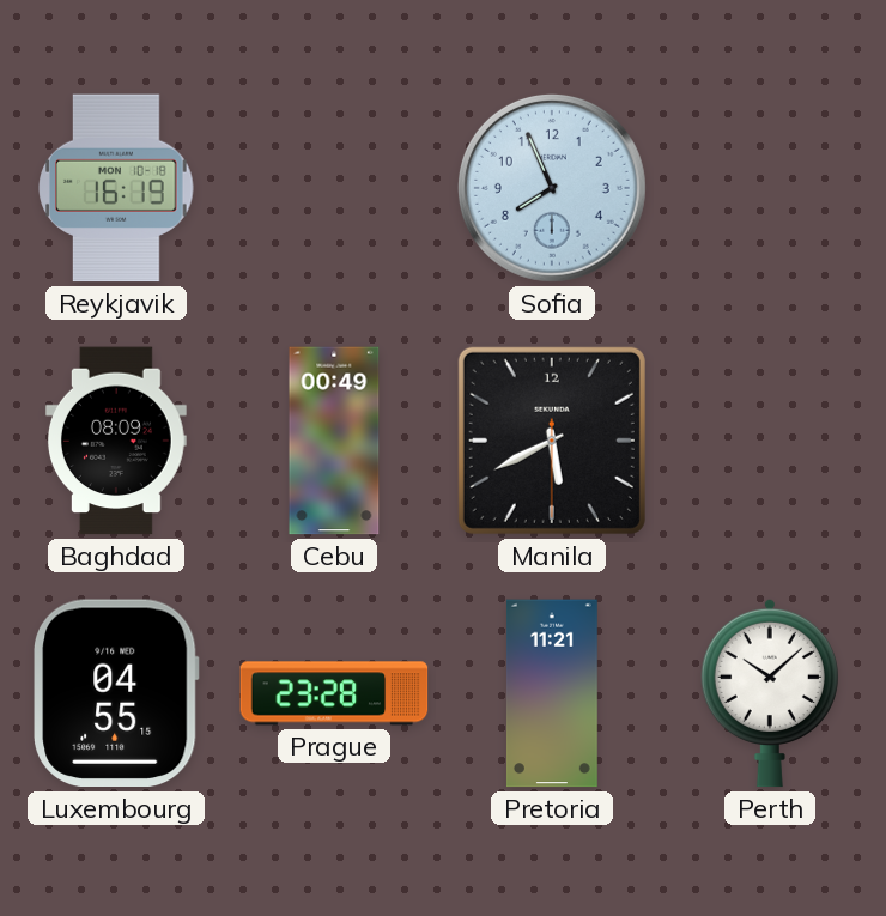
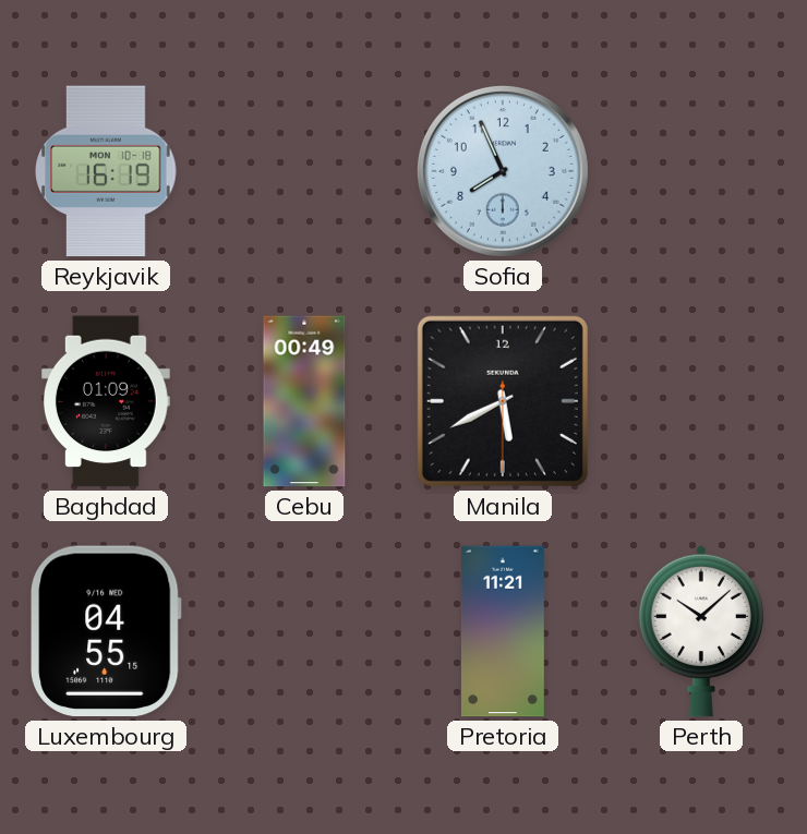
Baghdad: 08:09 -> 01:09 (106, 401)
Prague: 23:28 -> none (334, 693)
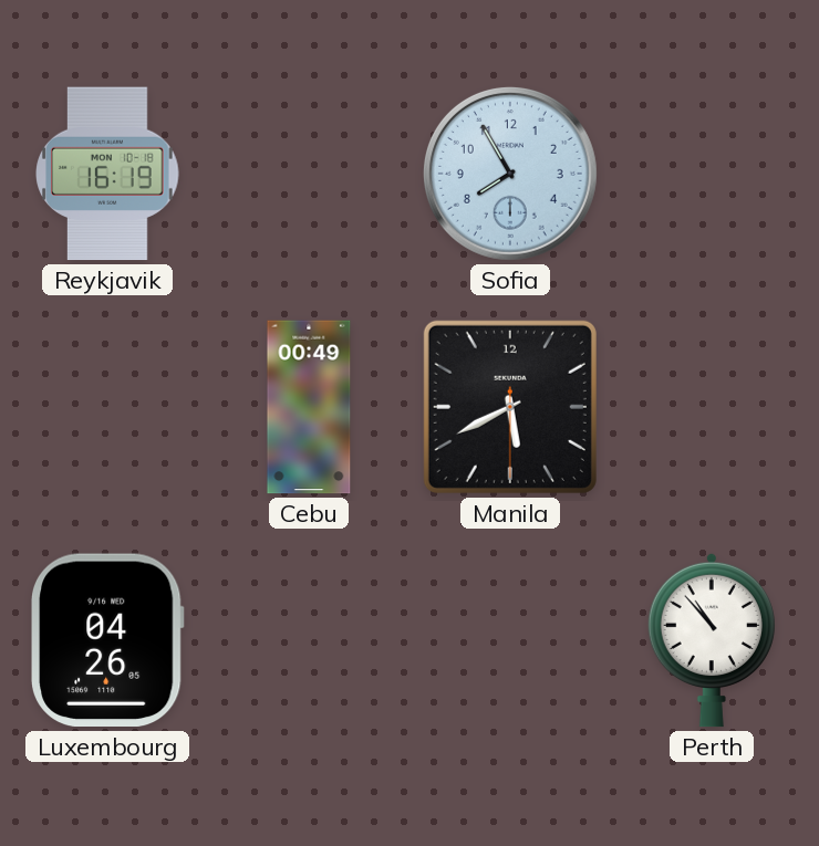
Sofia: 7:56 -> 7:55 (510, 174)
Baghdad: 01:09 -> none (106, 401)
Luxembourg: 04:55 -> 04:26 (108, 640)
Pretoria: 11:21 -> none (503, 631)
Perth: 10:08 -> 10:53 (712, 640)
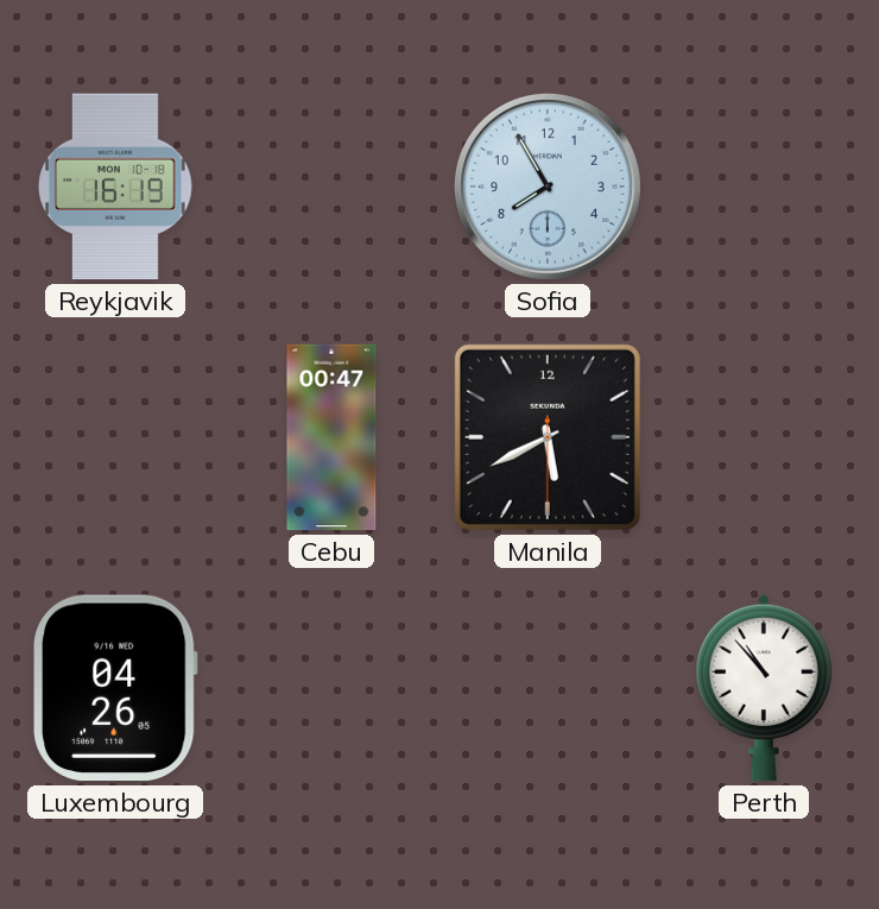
Cebu: 00:49 -> 00:47 (331, 437)
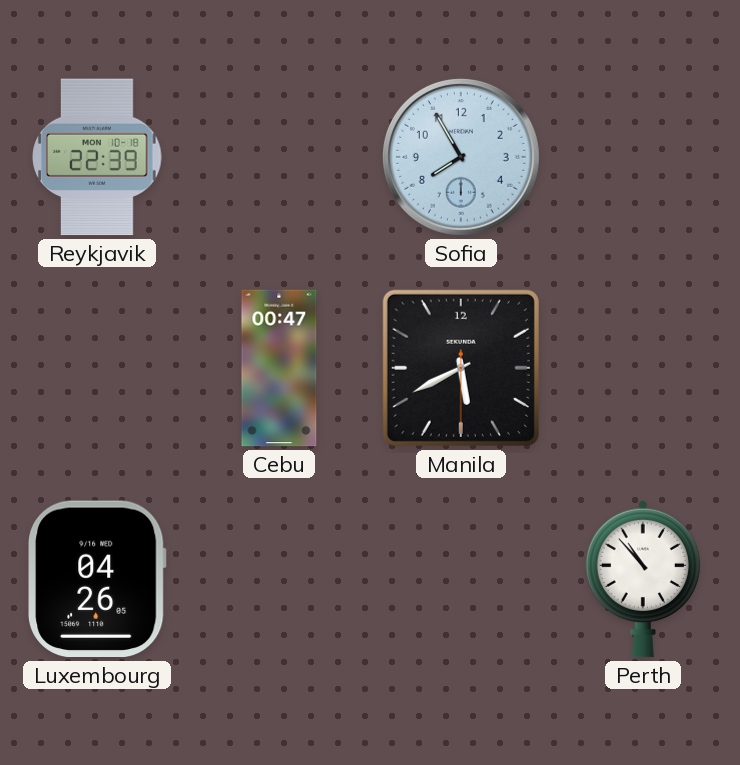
Reykjavik: 16:19 -> 22:39 (97, 157)
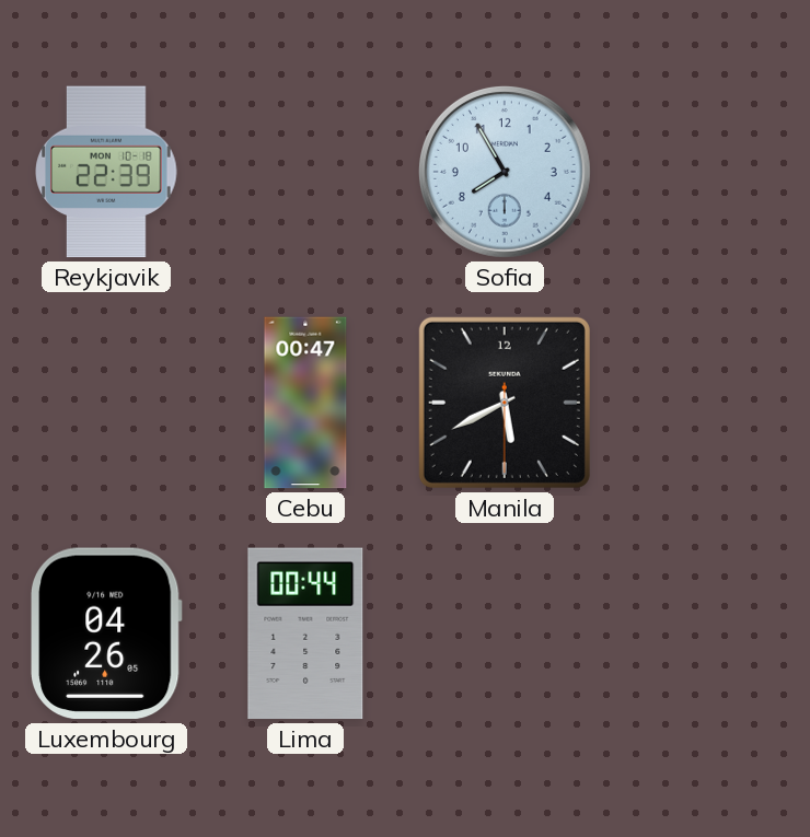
Lima: none -> 00:44 (305, 633)
Perth: 10:53 -> none (643, 579)
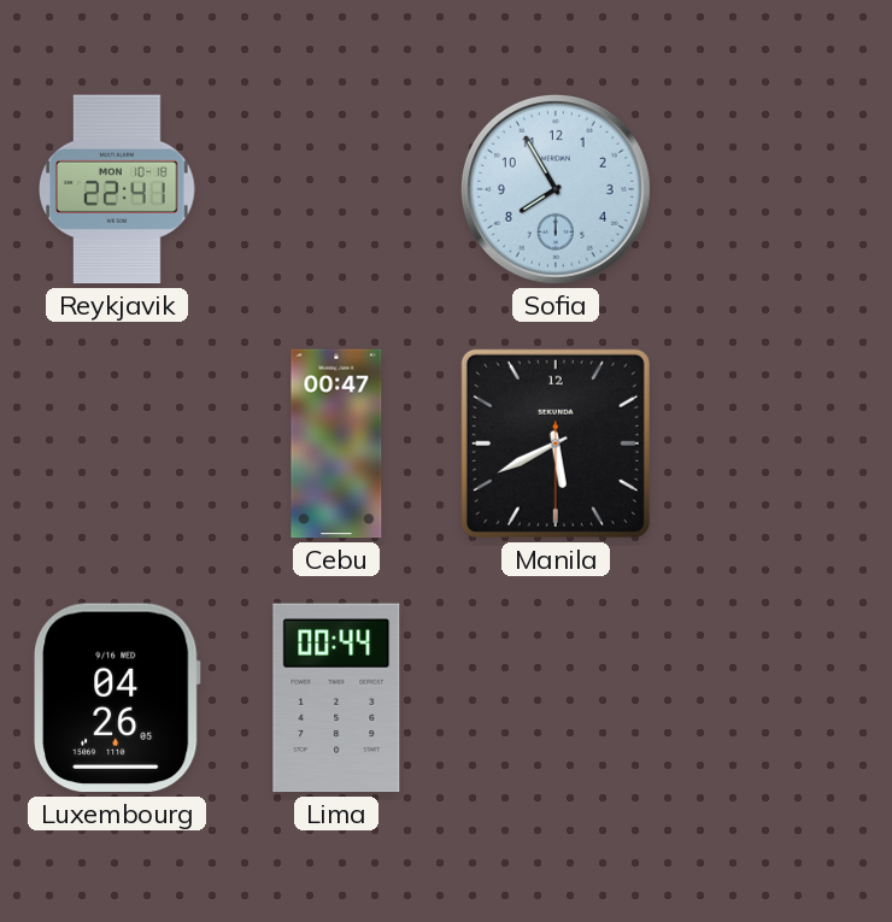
Reykjavik: 22:39 -> 22:41 (117, 189)
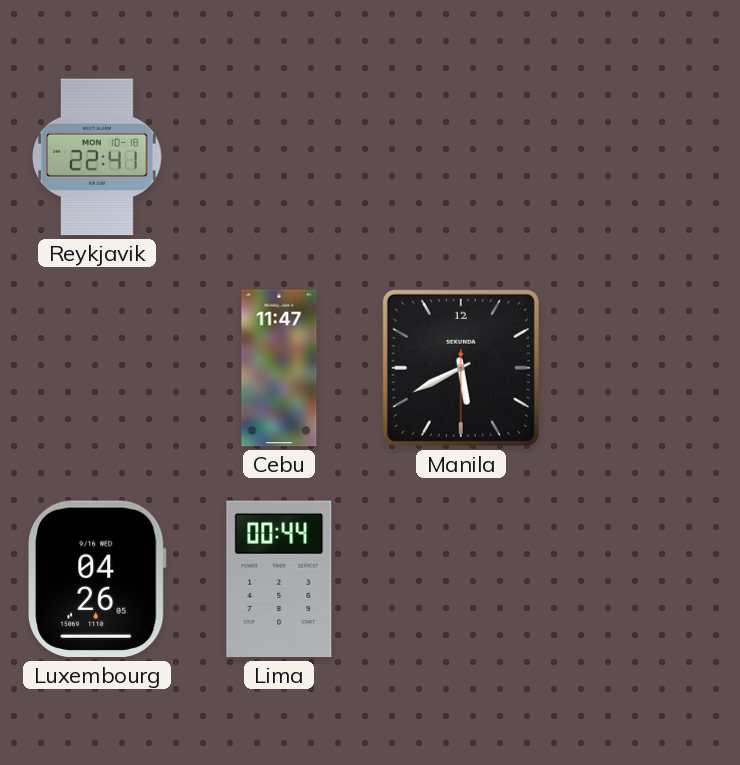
Sofia: 7:55 -> none (556, 189)
Cebu: 00:47 -> 11:47 (279, 368)
